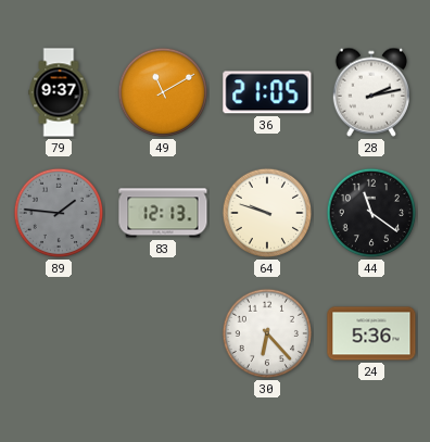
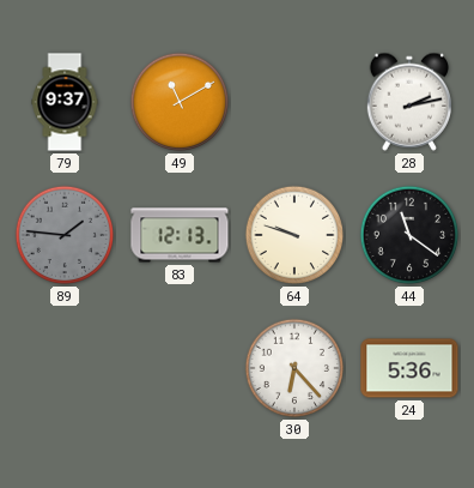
36: 21:05 -> none (267, 92)
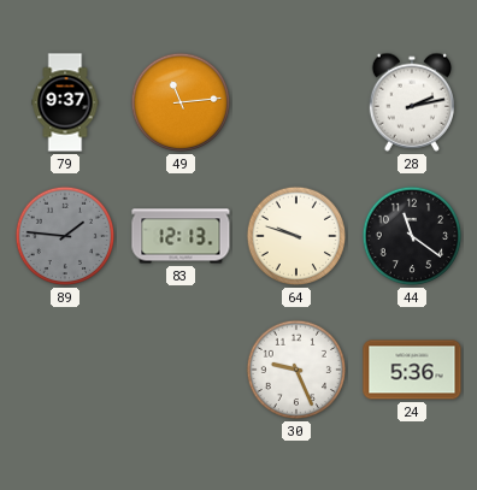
49: 11:10 -> 11:14 (181, 102)
30: 6:23 -> 9:26 (296, 370)
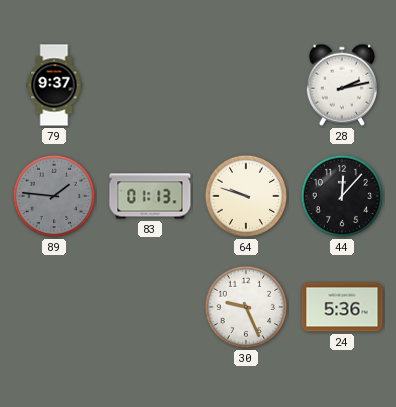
49: 11:14 -> none (181, 102)
83: 12:13 -> 01:13 (150, 196)
44: 11:21 -> 12:07 (342, 196)
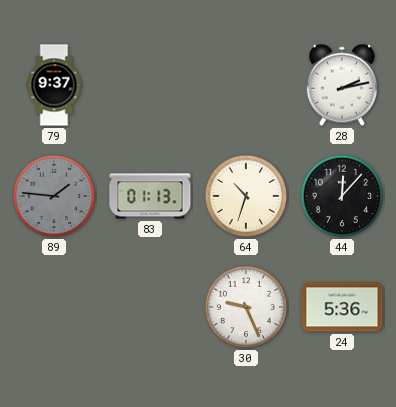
64: 9:48 -> 10:33 (246, 196)
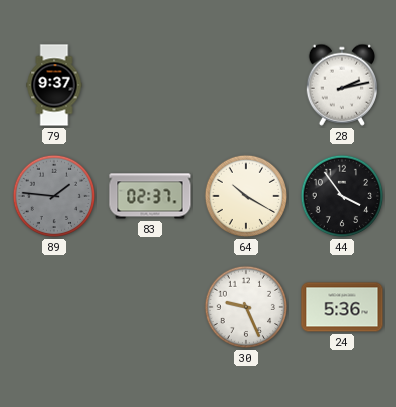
83: 01:13 -> 02:37 (150, 196)
64: 10:33 -> 10:20 (246, 196)
44: 12:07 -> 3:54 (342, 196)
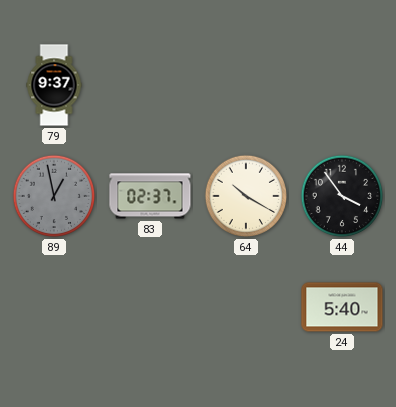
28: 2:13 -> none (341, 85)
89: 1:46 -> 12:58 (54, 196)
30: 9:26 -> none (246, 307)
24: 5:36 -> 5:40 (342, 307)
